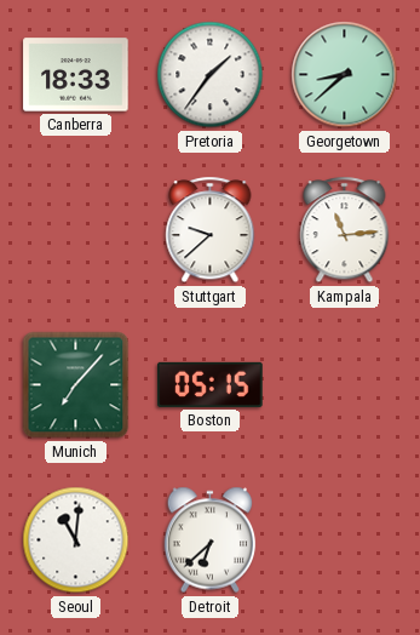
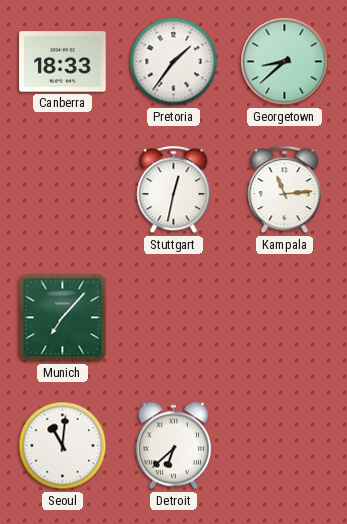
Stuttgart: 9:38 -> 12:32 (174, 190)
Boston: 05:15 -> none (211, 384)
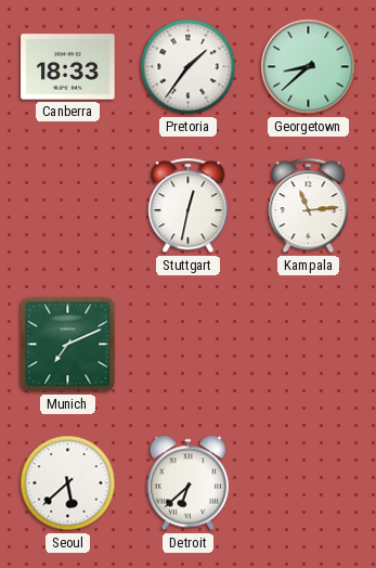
Munich: 7:07 -> 7:11 (68, 345)
Seoul: 11:01 -> 5:38 (68, 483)
